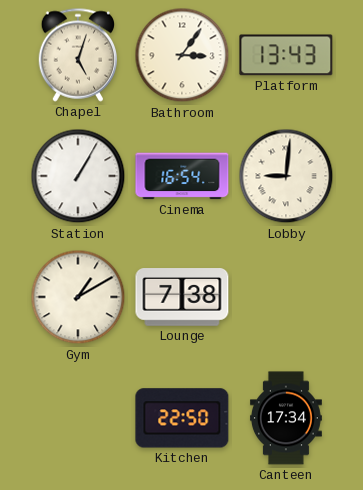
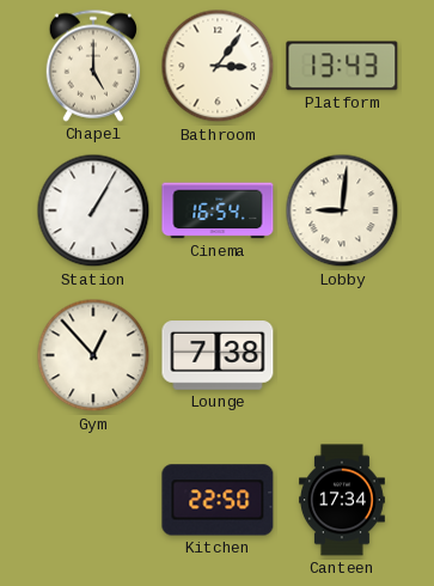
Chapel: 5:03 -> 5:00 (92, 66)
Gym: 1:10 -> 12:53 (93, 355)
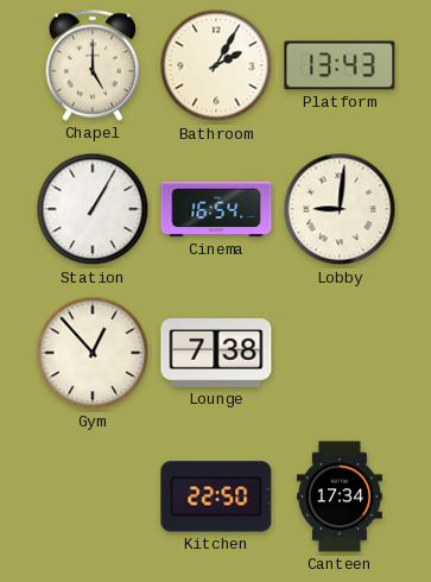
Bathroom: 3:06 -> 2:05 (216, 65)
